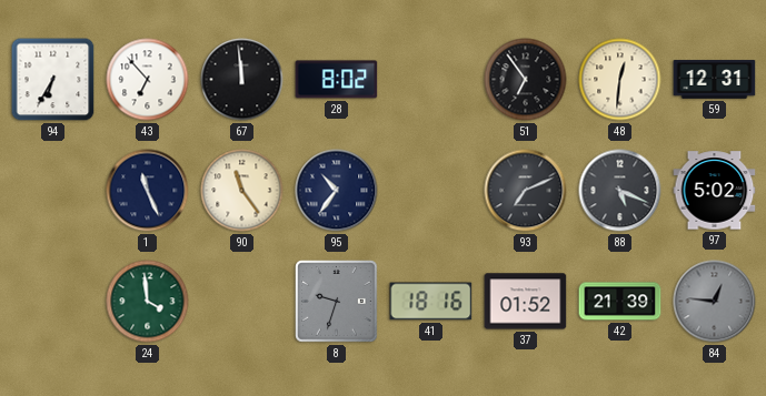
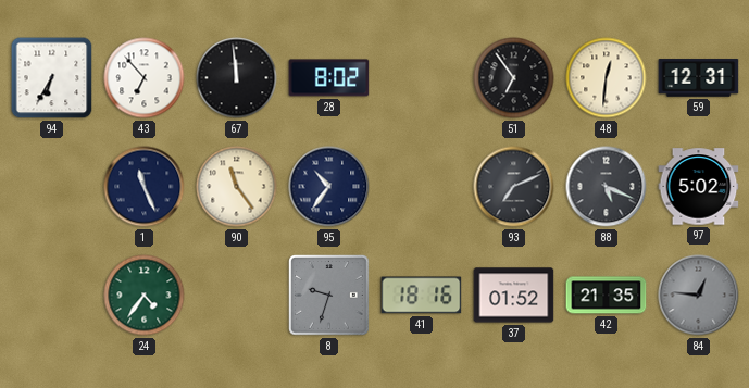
24: 3:59 -> 4:36 (145, 296)
42: 21:39 -> 21:35 (607, 296)
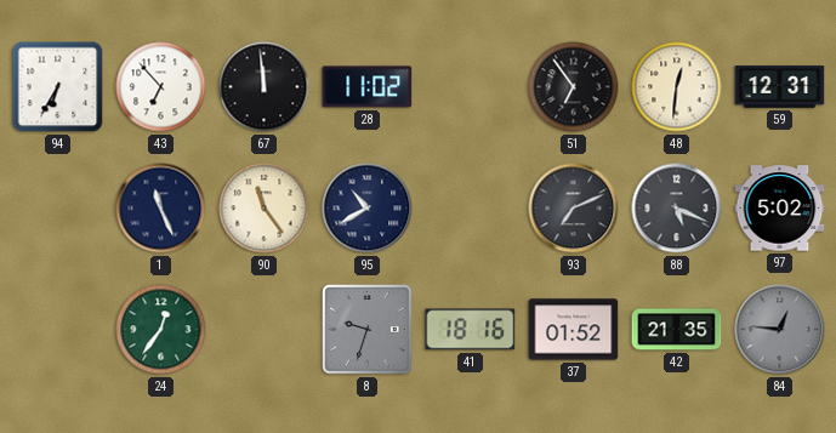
28: 8:02 -> 11:02 (368, 87)
95: 10:36 -> 10:40 (368, 209)
24: 4:36 -> 12:36 (161, 330)
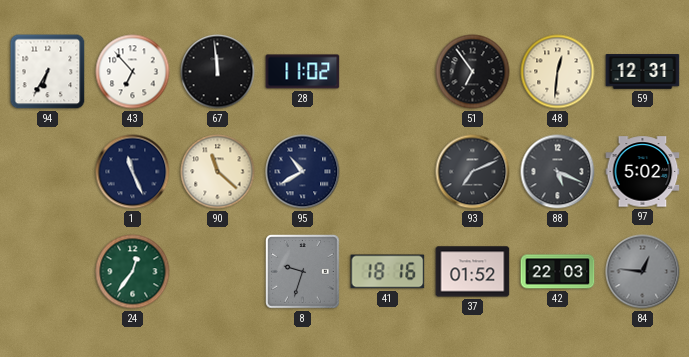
90: 11:24 -> 11:22 (218, 172)
42: 21:35 -> 22:03 (558, 272)
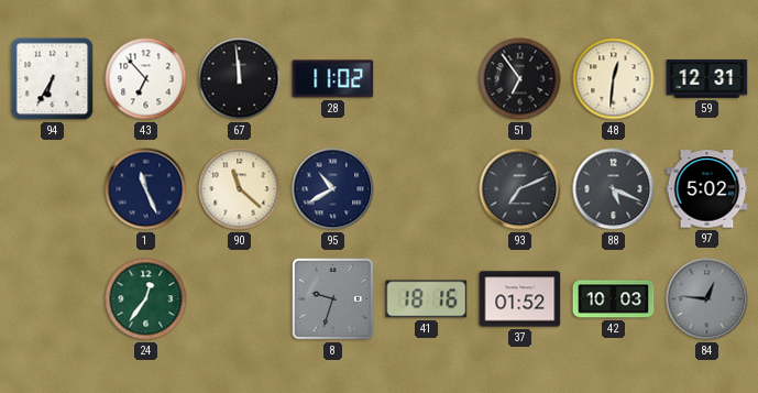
42: 22:03 -> 10:03 (614, 299)
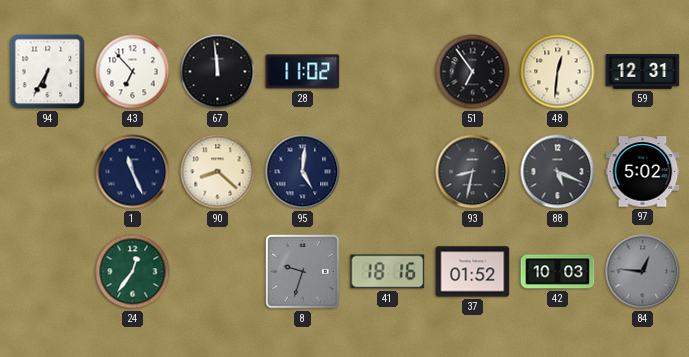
90: 11:22 -> 8:22 (218, 172)
95: 10:40 -> 5:01 (303, 172)
93: 7:11 -> 8:32 (473, 172)
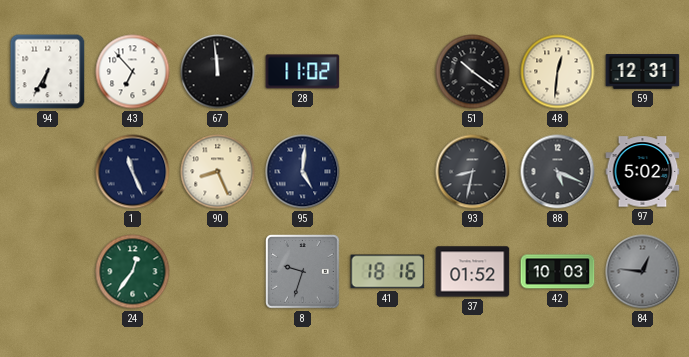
51: 6:54 -> 10:21 (473, 72)
90: 8:22 -> 8:26 (218, 172)
